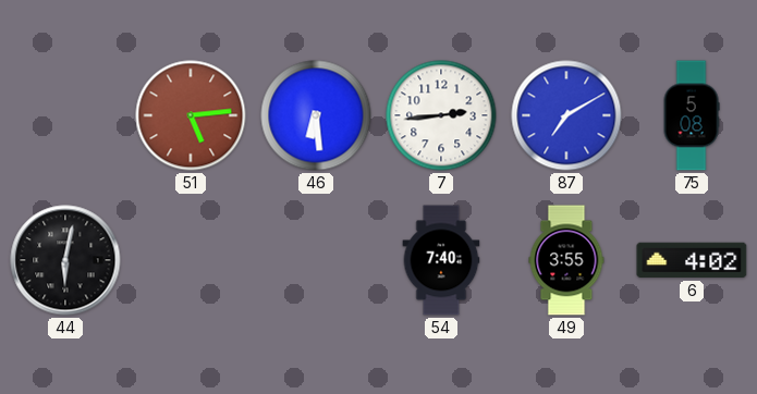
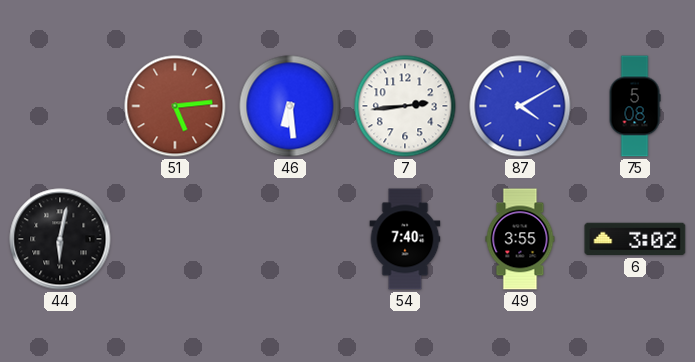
87: 7:10 -> 4:10 (520, 106)
6: 4:02 -> 3:02 (635, 239)
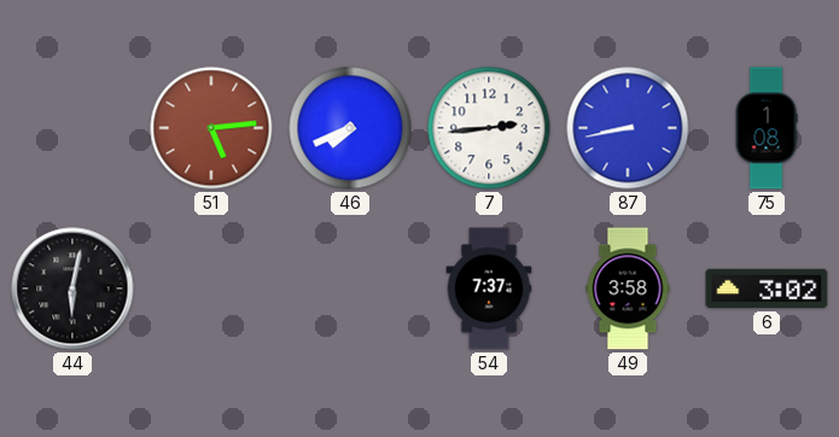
46: 6:29 -> 7:41 (350, 128)
87: 4:10 -> 8:43 (628, 128)
75: 5:08 -> 1:08 (767, 128)
54: 7:40 -> 7:37 (489, 289)
49: 3:55 -> 3:58 (628, 289)
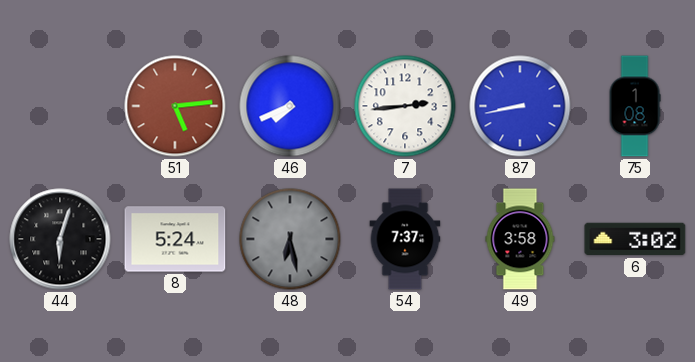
44: 6:02 -> 6:03 (60, 239)
8: none -> 5:24 (175, 239)
48: none -> 6:28 (290, 239)
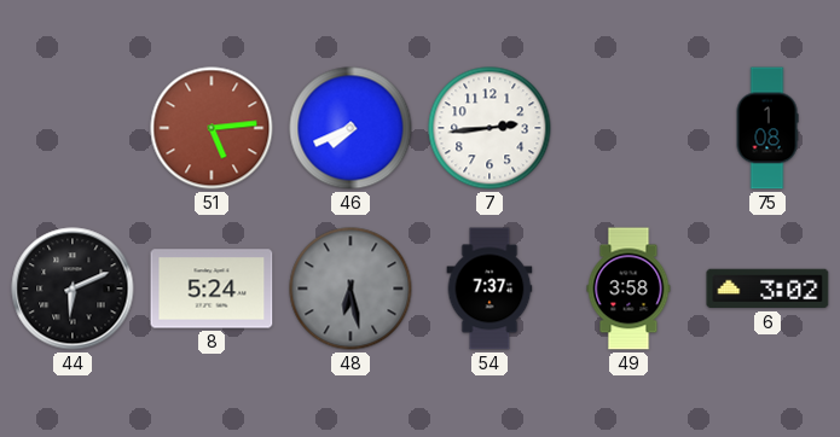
87: 8:43 -> none (520, 106)
44: 6:03 -> 6:11 (73, 289)
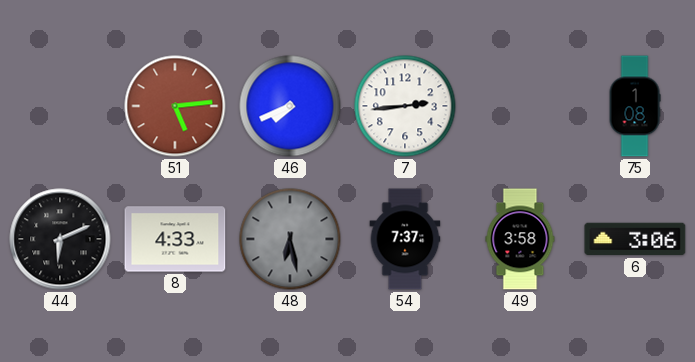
8: 5:24 -> 4:33 (175, 239)
6: 3:02 -> 3:06 (635, 239)
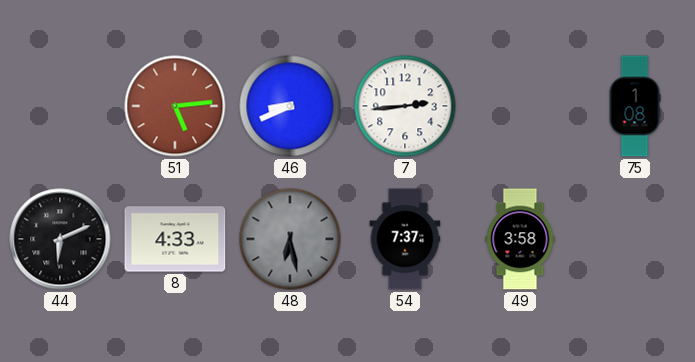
46: 7:41 -> 8:41 (290, 106)
6: 3:06 -> none (635, 239)
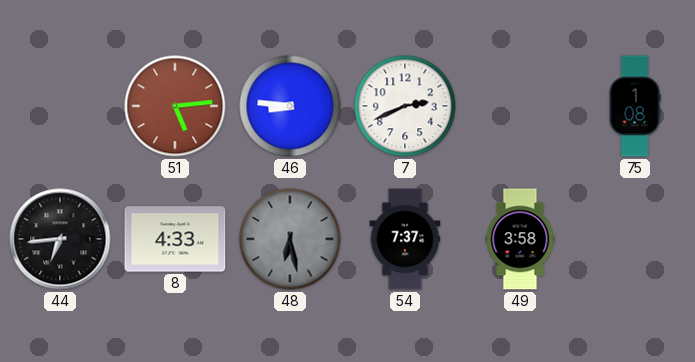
46: 8:41 -> 8:46 (290, 106)
7: 2:44 -> 2:41 (405, 106)
44: 6:11 -> 6:44 (60, 239)
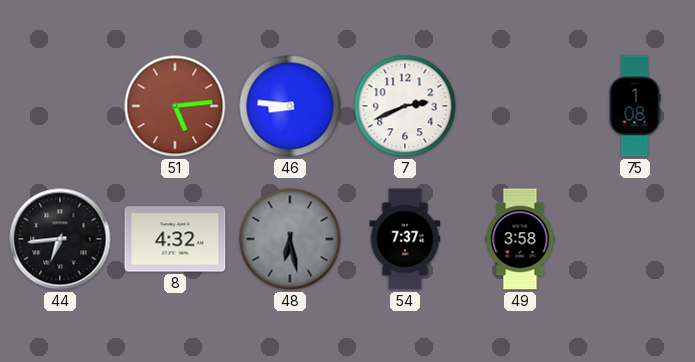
8: 4:33 -> 4:32 (175, 239)
